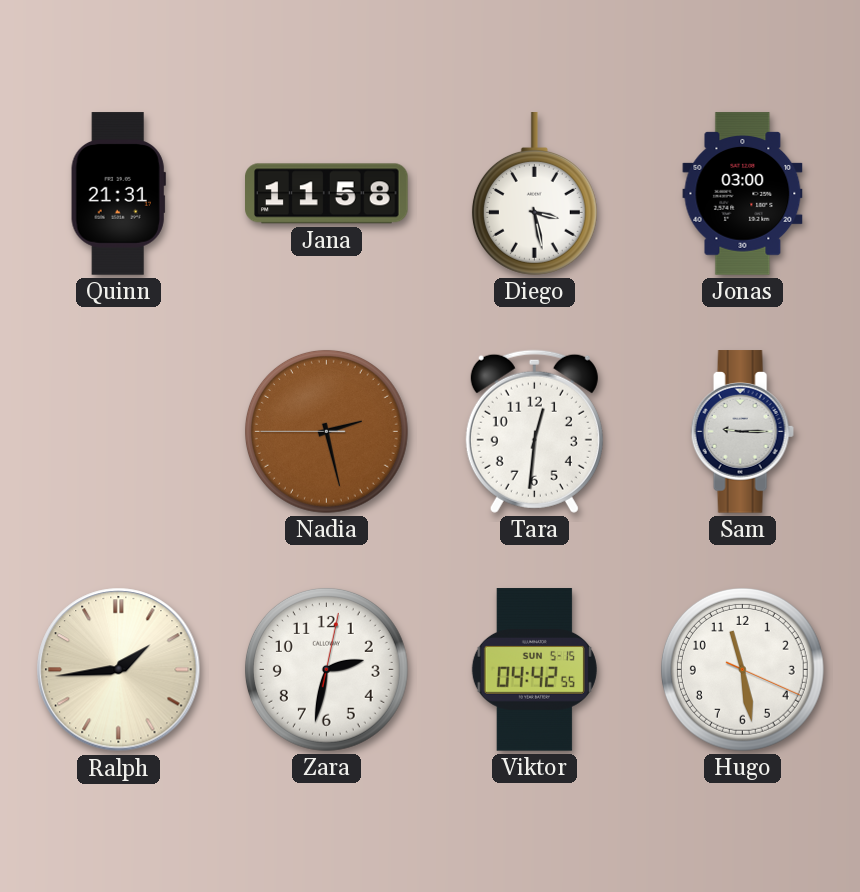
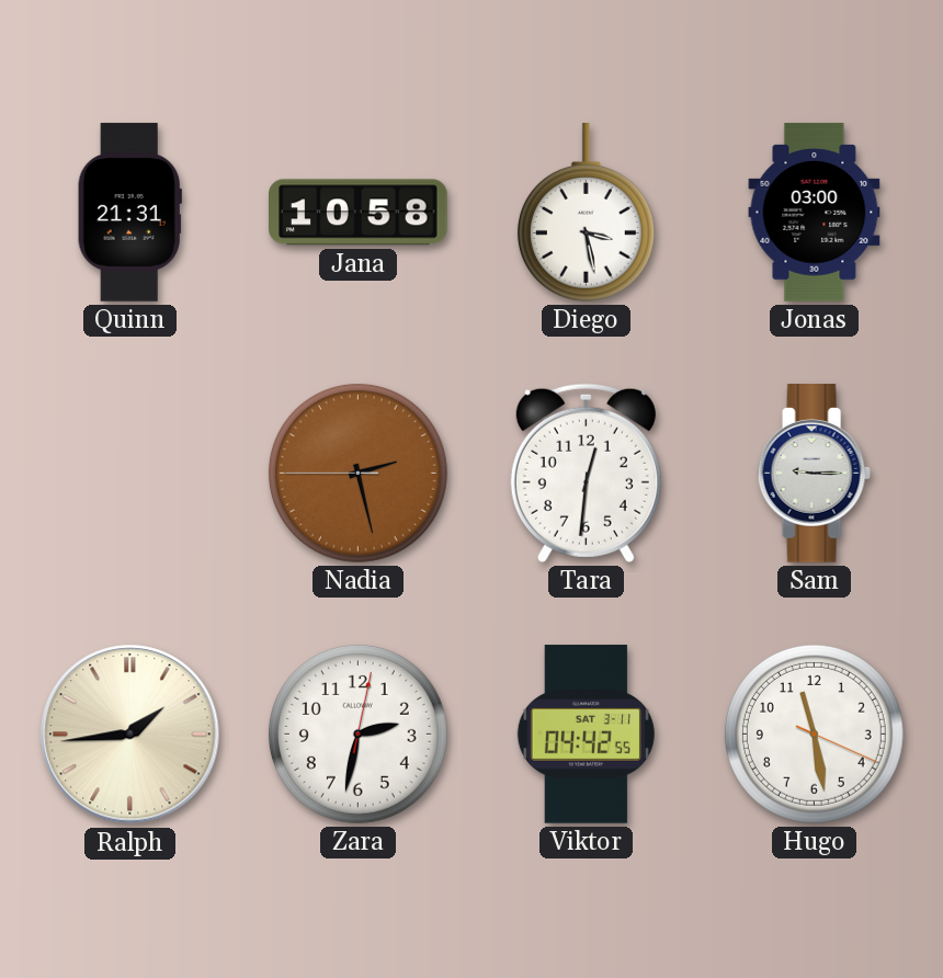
Jana: 11:58 -> 10:58 (359, 213)
Viktor date: SUN 5-15 -> SAT 3-11 (586, 735)
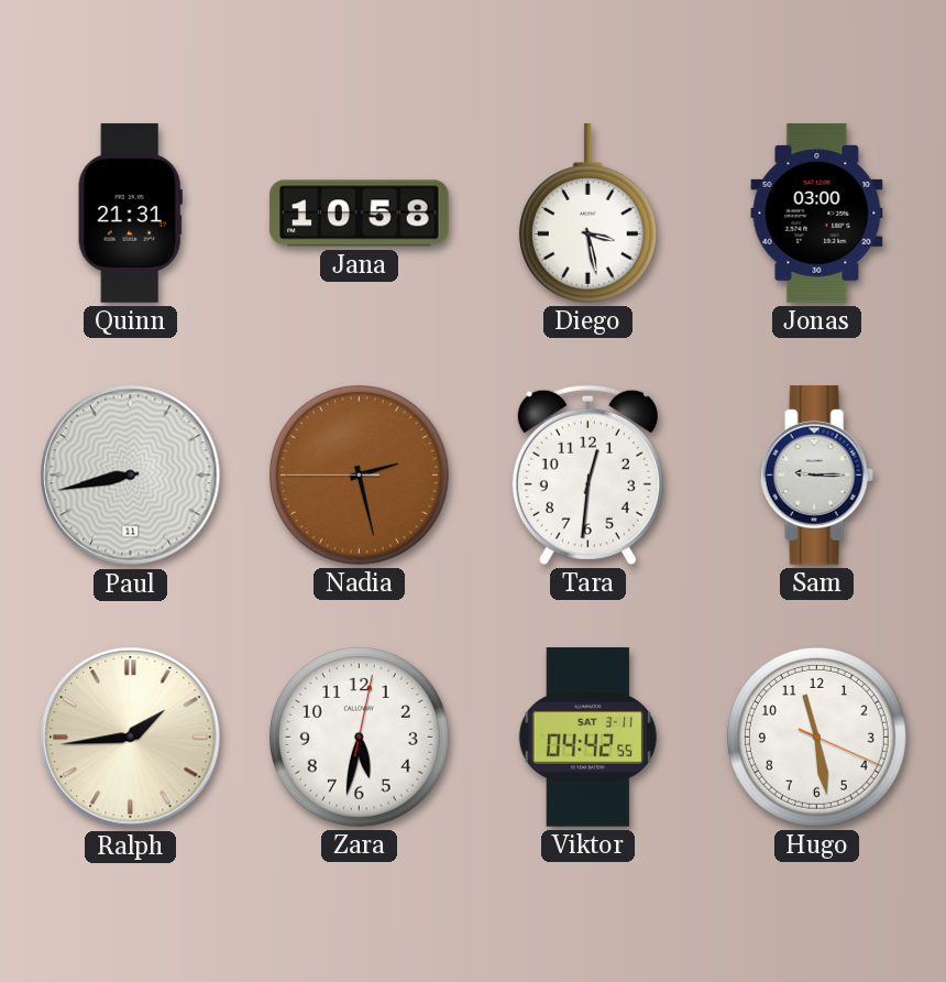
Paul: none -> 8:43 (131, 476)
Zara: 2:32 -> 5:32 (359, 736)
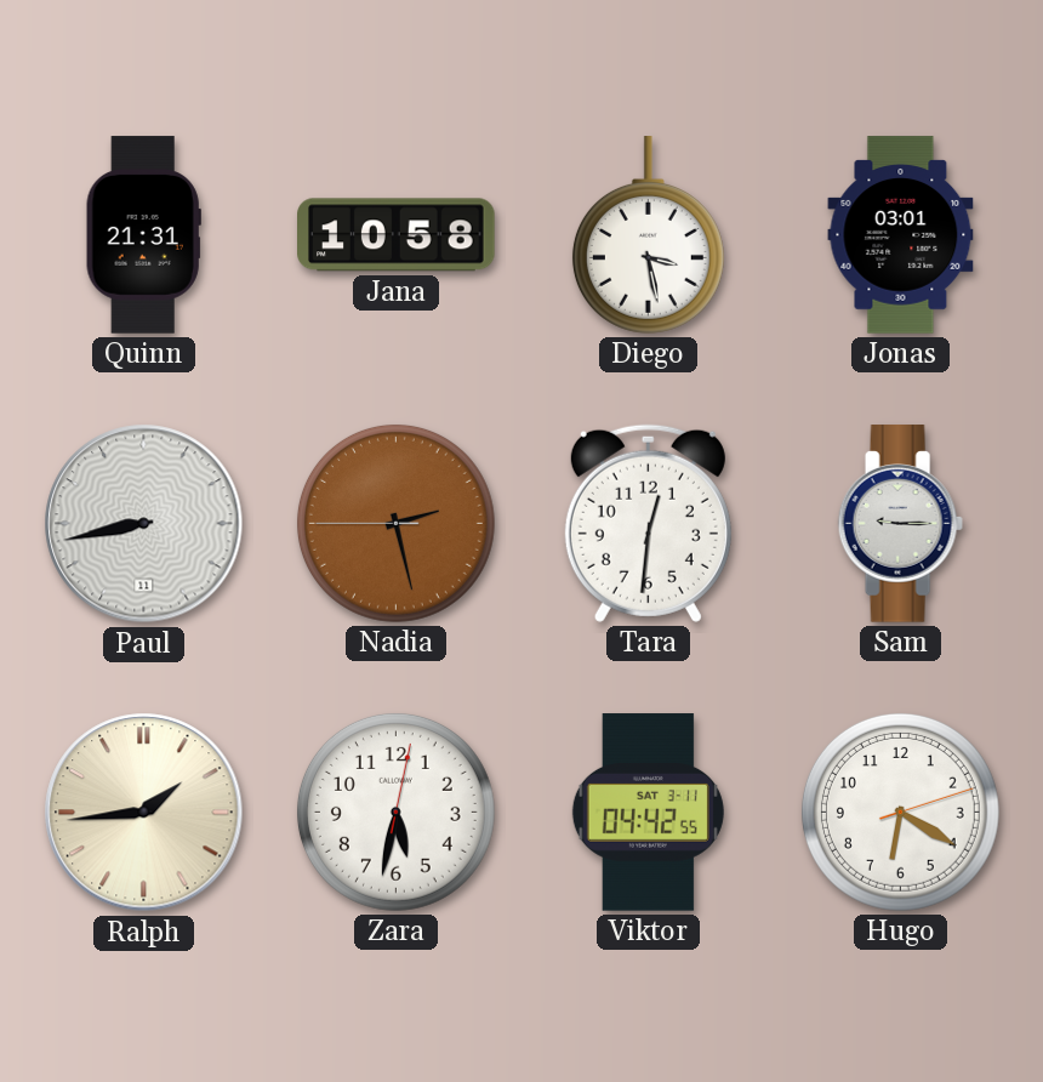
Jonas: 03:00 -> 03:01 (901, 235)
Hugo: 11:28 -> 6:20 (900, 811)
